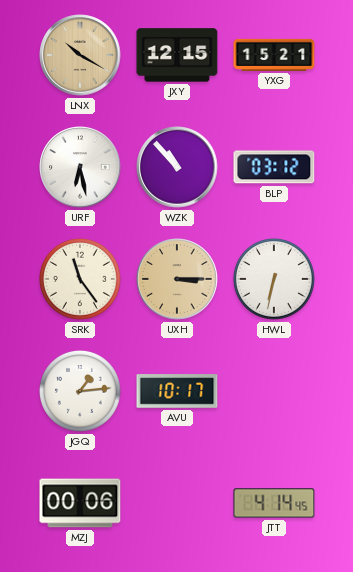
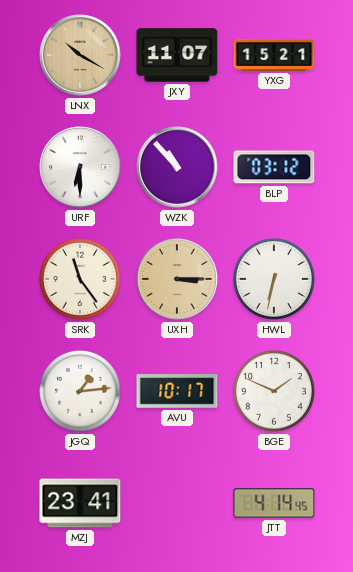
JXY: 12:15 -> 11:07 (177, 55)
URF: 6:28 -> 6:30 (80, 167)
BGE: none -> 1:49 (274, 391)
MZJ: 00:06 -> 23:41 (80, 503)
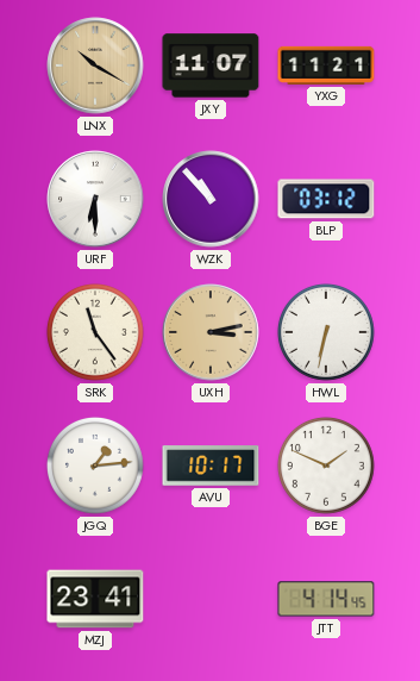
YXG: 15:21 -> 11:21 (326, 65)
UXH: 3:15 -> 3:13 (211, 332)
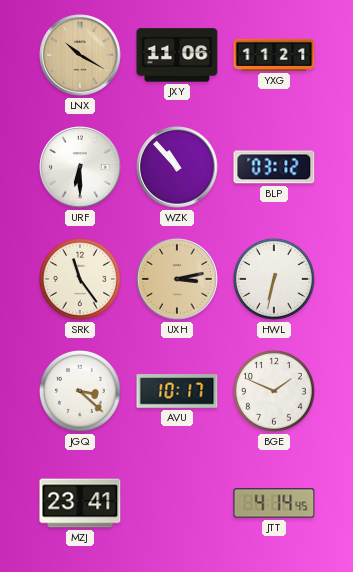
JXY: 11:07 -> 11:06 (177, 55)
JGQ: 1:14 -> 3:22 (80, 391)
